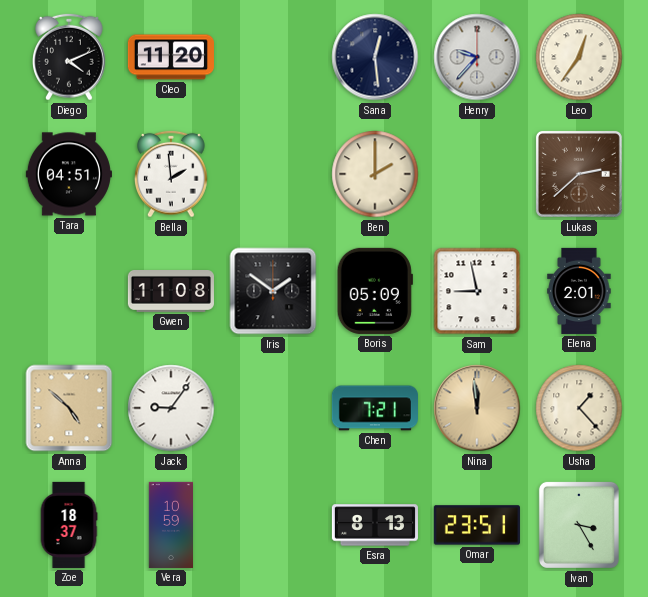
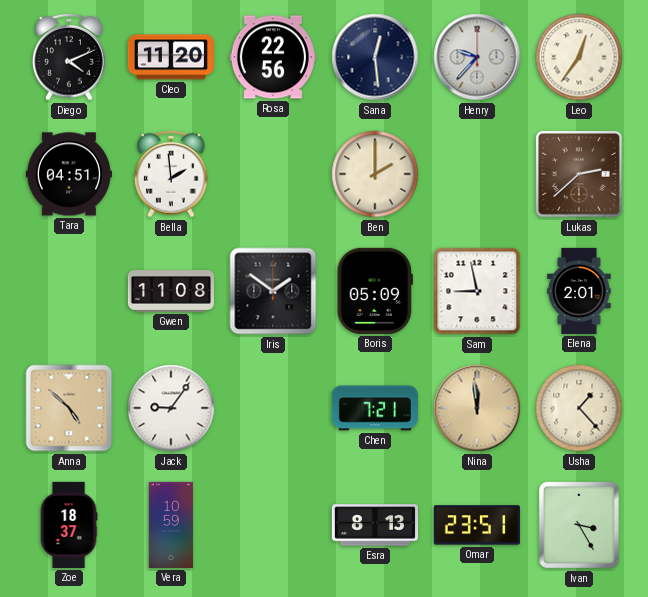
Rosa: none -> 22:56 (273, 57)
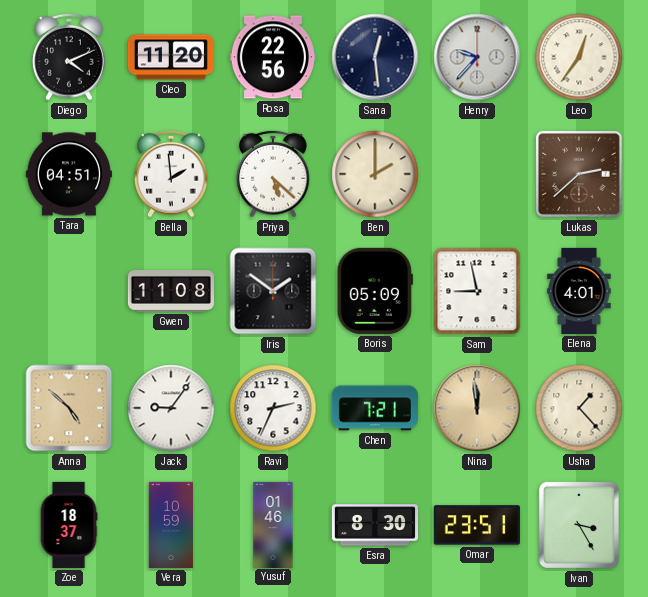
Priya: none -> 5:22 (274, 174)
Elena: 2:01 -> 4:01 (579, 291)
Ravi: none -> 2:34 (273, 408)
Yusuf: none -> 01:46 (273, 524)
Esra: 8:13 -> 8:30 (375, 525)
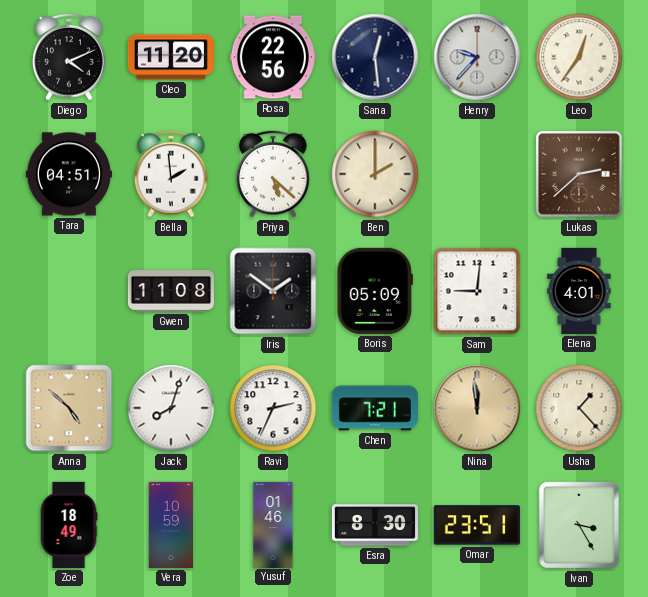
Sam: 8:58 -> 9:01 (477, 291)
Jack: 9:06 -> 8:03 (171, 408)
Zoe: 18:37 -> 18:49 (69, 525)
